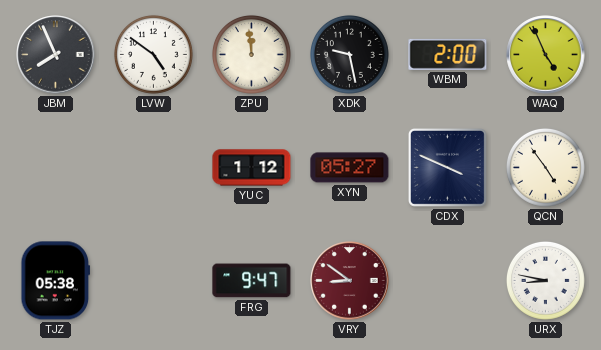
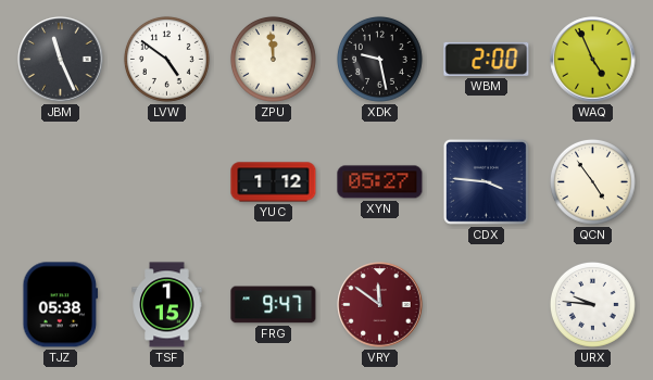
JBM: 7:56 -> 11:26 (61, 60)
CDX: 3:49 -> 3:46 (486, 181)
TSF: none -> 1:15 (167, 305)
VRY: 8:51 -> 11:51 (380, 305)
URX: 8:47 -> 9:46 (592, 304)
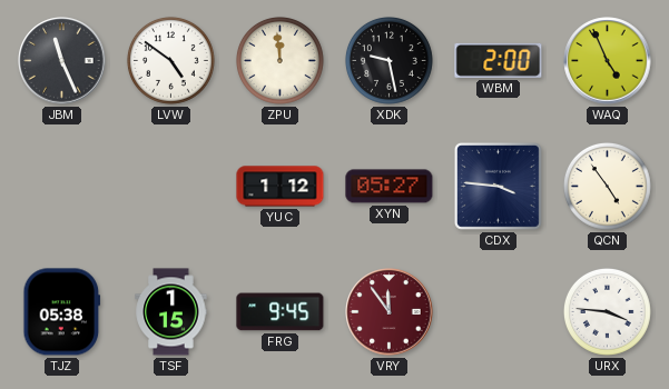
FRG: 9:47 -> 9:45 (281, 312)
VRY: 11:51 -> 11:54 (390, 312)
URX: 9:46 -> 3:46 (607, 311)
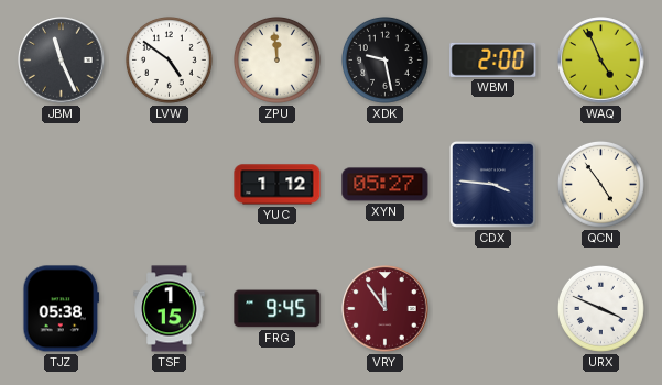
URX: 3:46 -> 3:49 (600, 308)
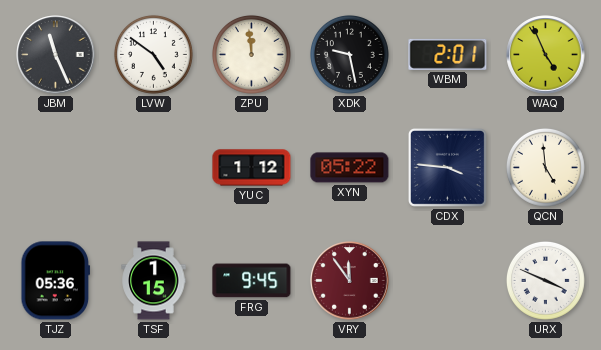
WBM: 2:00 -> 2:01 (448, 54)
XYN: 05:27 -> 05:22 (350, 168)
QCN: 4:54 -> 4:59 (545, 167)
TJZ: 05:38 -> 05:36 (56, 281)
